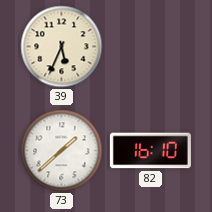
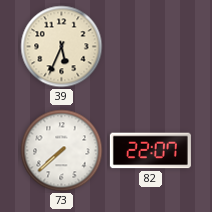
73: 1:38 -> 7:38 (62, 151)
82: 16:10 -> 22:07 (150, 151)
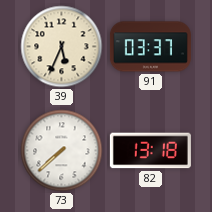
91: none -> 03:37 (150, 47)
82: 22:07 -> 13:18 (150, 151)
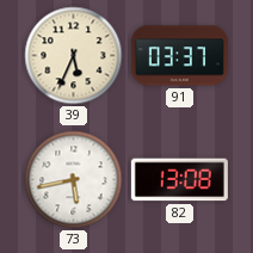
73: 7:38 -> 5:43 (74, 180)
82: 13:18 -> 13:08 (179, 180)
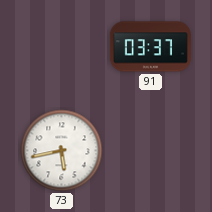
39: 5:34 -> none (74, 56)
82: 13:08 -> none (179, 180)
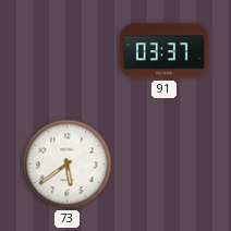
73: 5:43 -> 5:39 (68, 165)
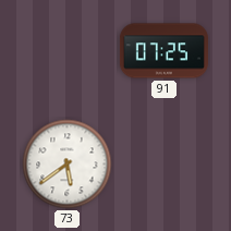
91: 03:37 -> 07:25 (163, 51)
